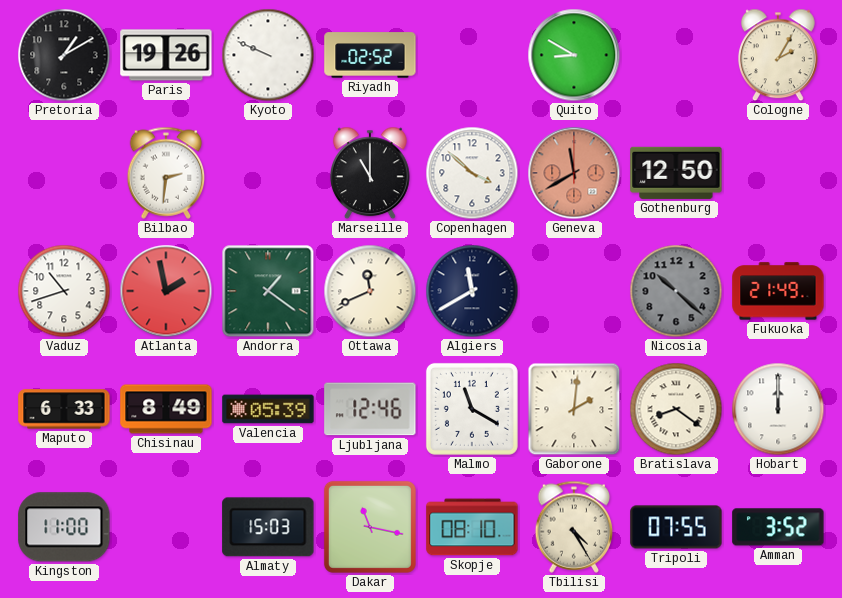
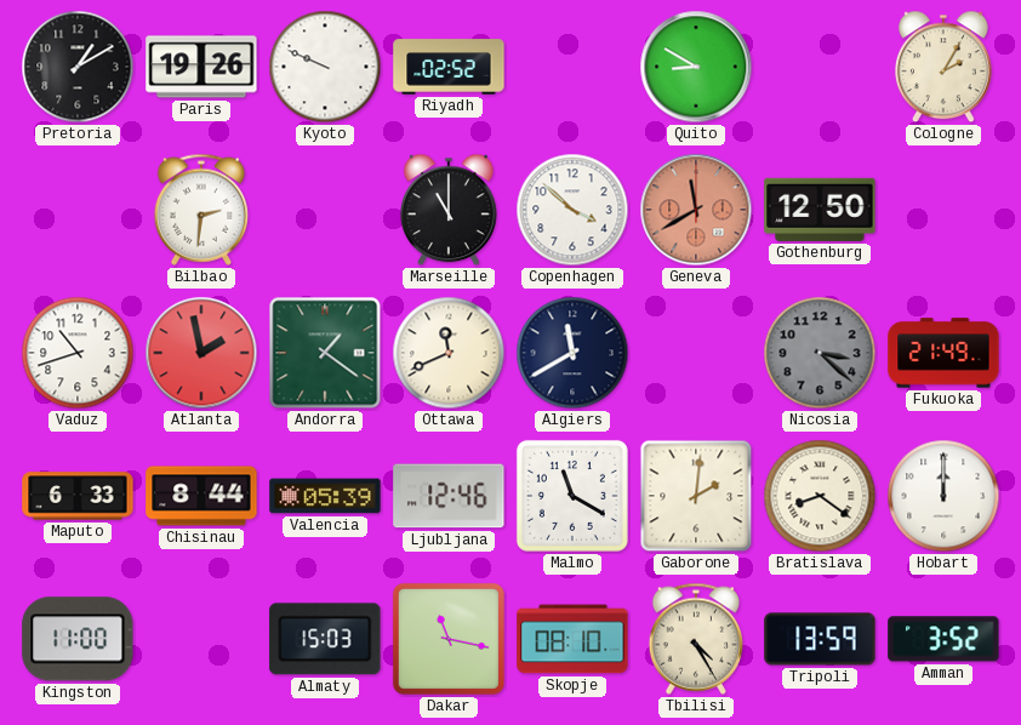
Nicosia: 10:22 -> 3:22 (820, 353)
Chisinau: 8:49 -> 8:44 (201, 496)
Tripoli: 07:55 -> 13:59 (820, 639)
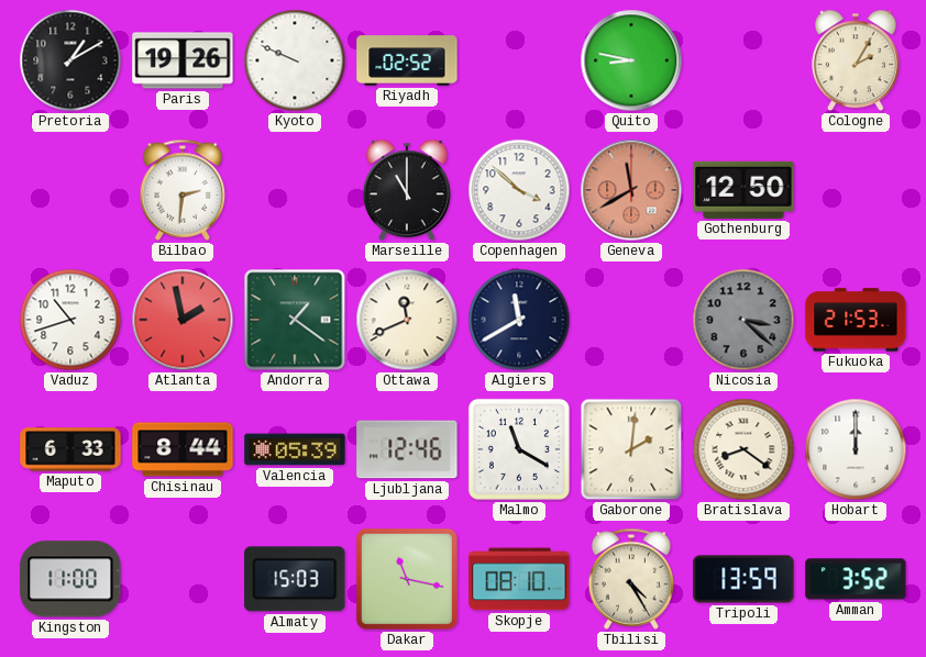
Quito: 8:50 -> 8:47 (631, 60)
Fukuoka: 21:49 -> 21:53 (856, 320)
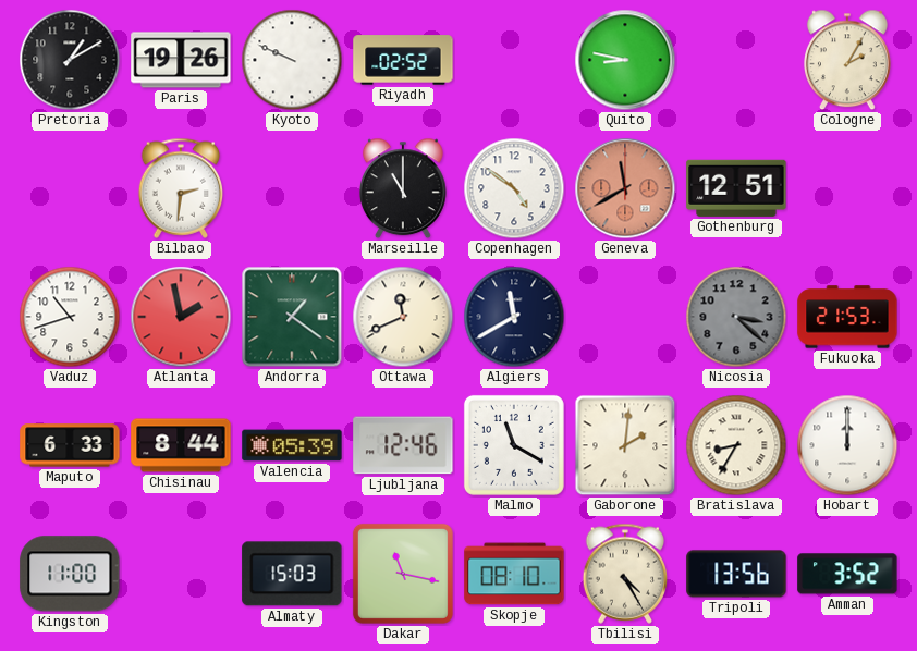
Copenhagen: 3:52 -> 4:51 (514, 188)
Gothenburg: 12:50 -> 12:51 (736, 188)
Bratislava: 8:21 -> 8:35 (736, 445)
Tripoli: 13:59 -> 13:56 (736, 574)
